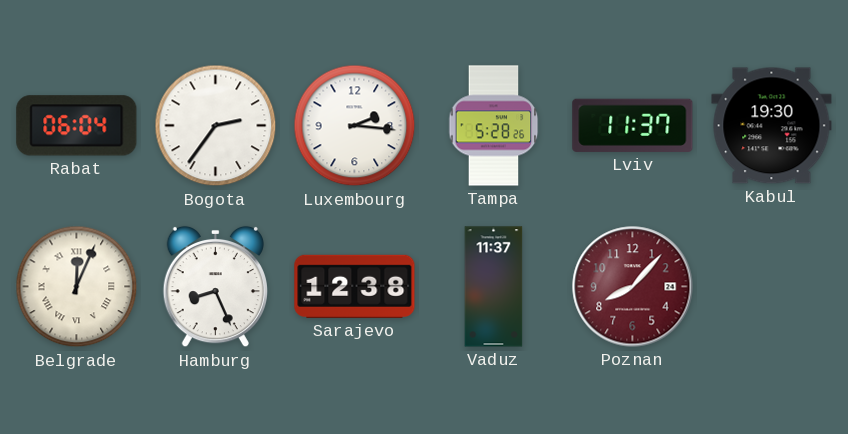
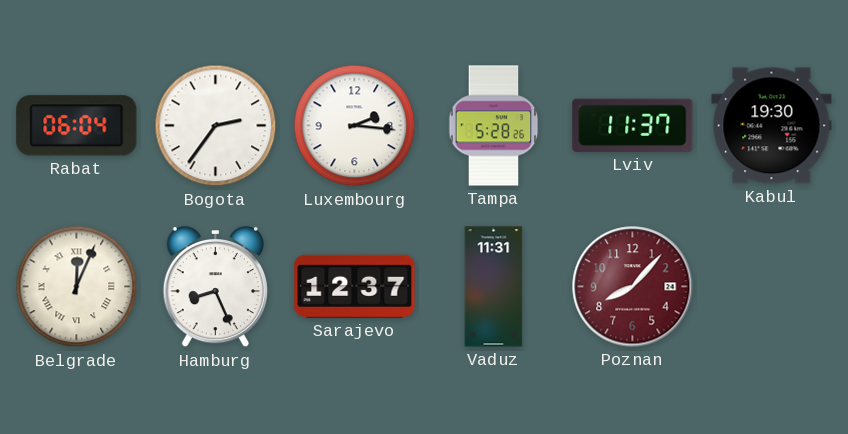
Sarajevo: 12:38 -> 12:37 (355, 286)
Vaduz: 11:37 -> 11:31 (494, 287)
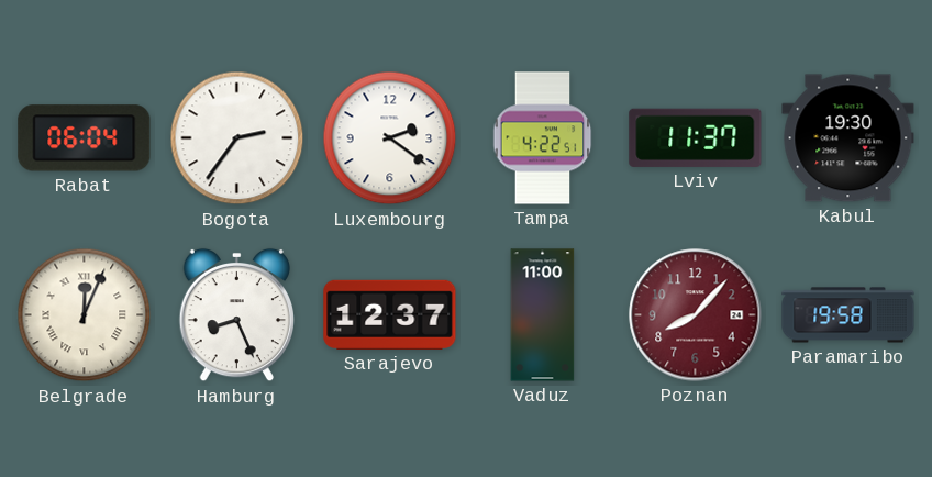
Luxembourg: 2:16 -> 2:21 (390, 138)
Tampa: 5:28 -> 4:22 (543, 138)
Vaduz: 11:31 -> 11:00 (543, 315)
Paramaribo: none -> 19:58 (848, 315)
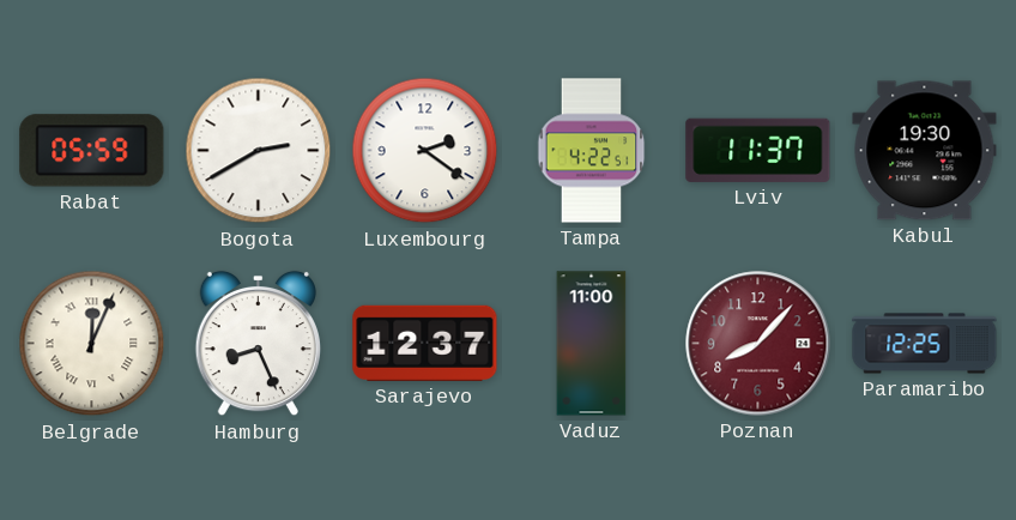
Rabat: 06:04 -> 05:59 (92, 151)
Bogota: 2:36 -> 2:40 (259, 151)
Paramaribo: 19:58 -> 12:25 (925, 344)
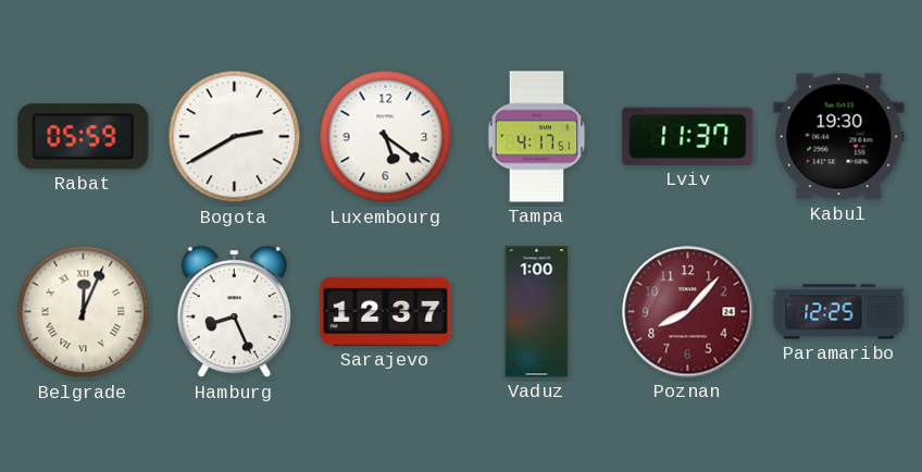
Luxembourg: 2:21 -> 5:21 (386, 137)
Tampa: 4:22 -> 4:17 (537, 137)
Vaduz: 11:00 -> 1:00 (537, 312)
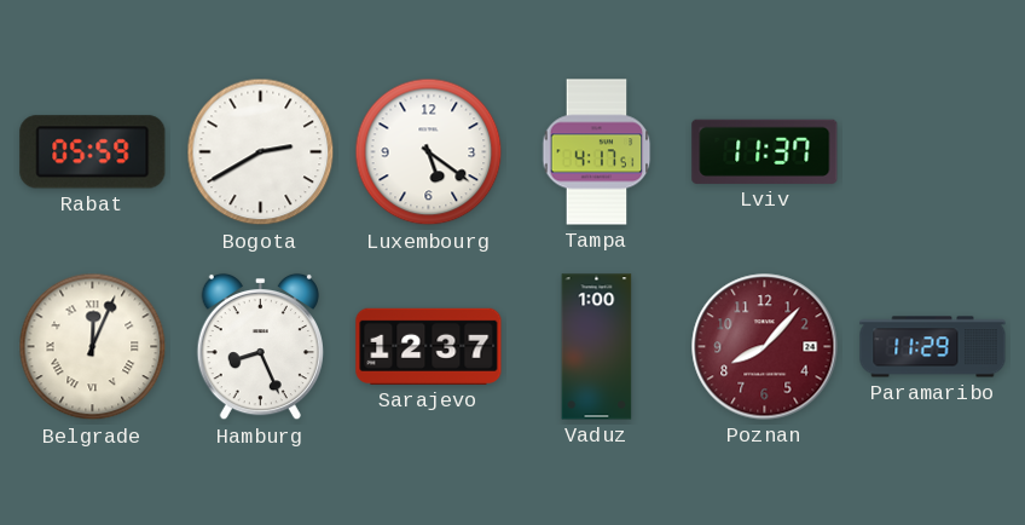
Kabul: 19:30 -> none (839, 137)
Paramaribo: 12:25 -> 11:29 (933, 347)
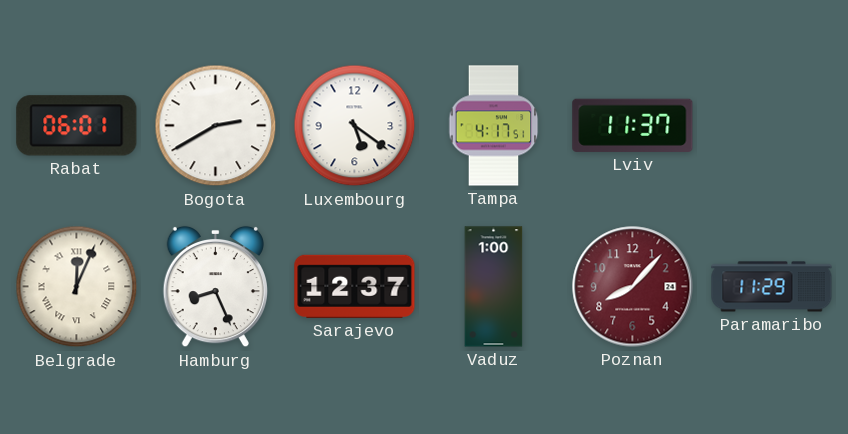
Rabat: 05:59 -> 06:01 (77, 126)
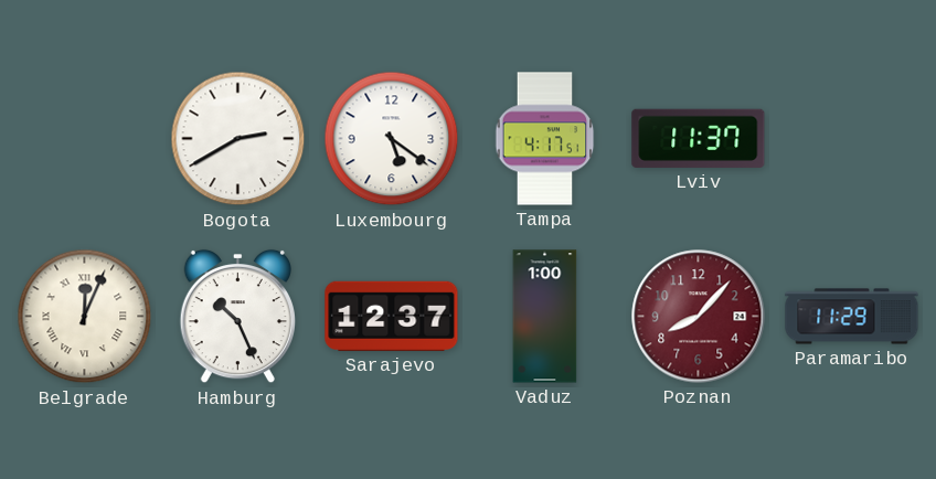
Rabat: 06:01 -> none (77, 126)
Hamburg: 8:26 -> 10:26 (237, 317)
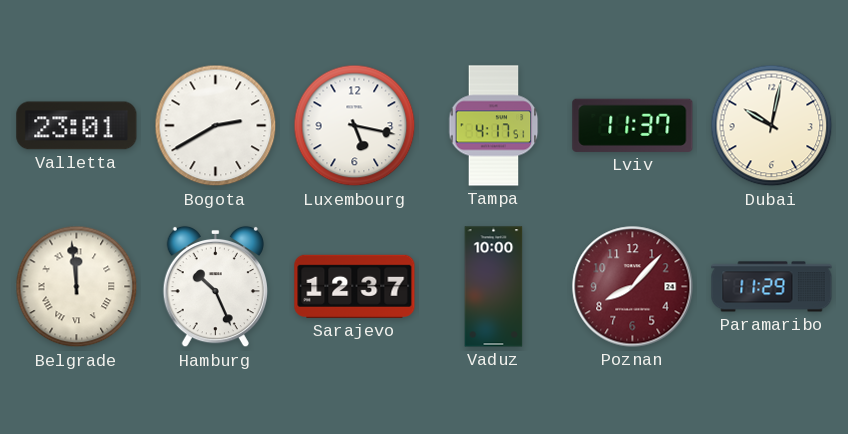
Valletta: none -> 23:01 (77, 126)
Luxembourg: 5:21 -> 5:17 (355, 126)
Dubai: none -> 10:02 (772, 126)
Belgrade: 12:04 -> 11:59 (77, 287)
Vaduz: 1:00 -> 10:00 (494, 287)
